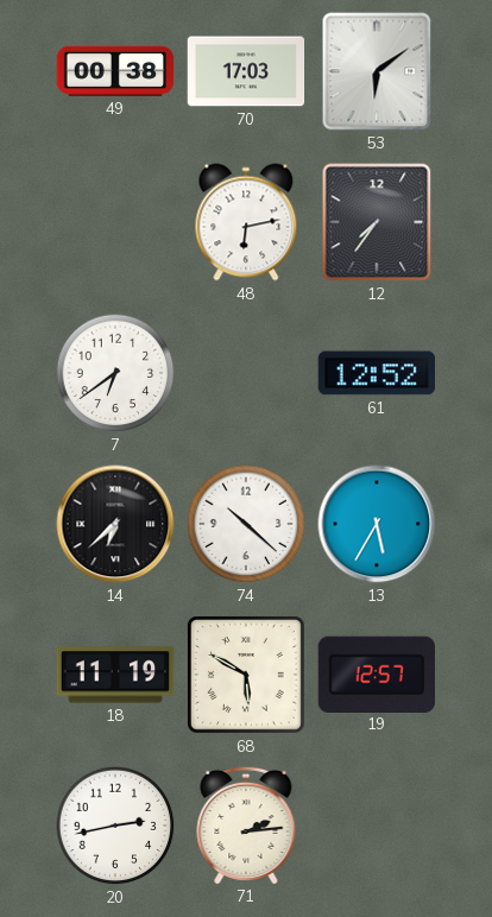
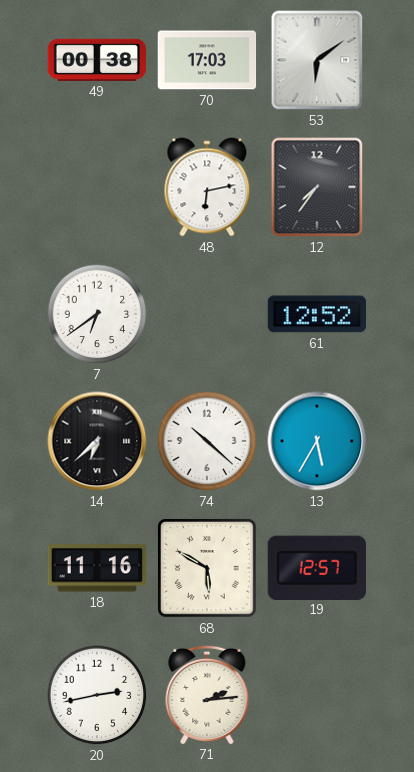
18: 11:19 -> 11:16 (97, 568)
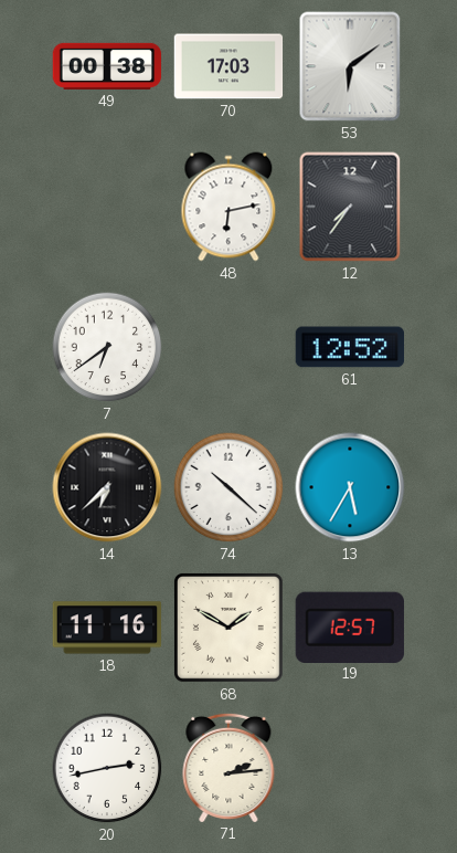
68: 5:50 -> 1:50 (228, 628)
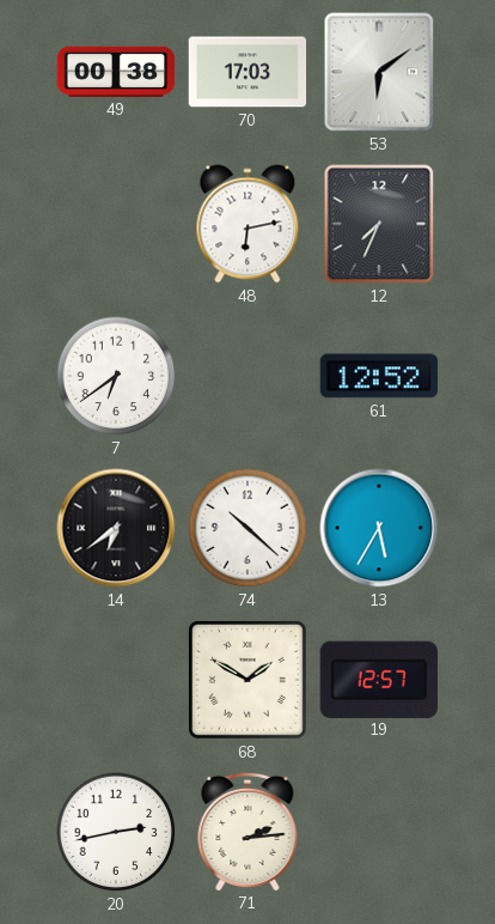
12: 7:36 -> 7:34 (379, 224)
14: 6:38 -> 6:39 (116, 528)
18: 11:16 -> none (107, 628)
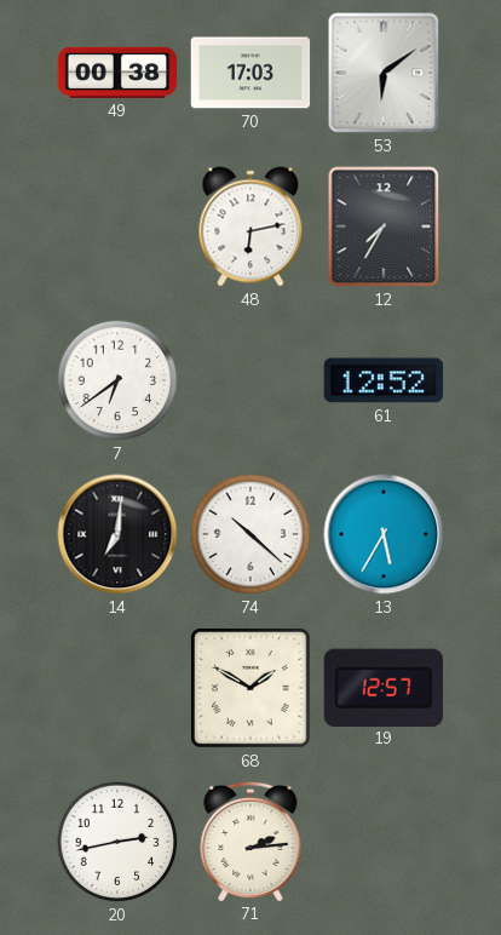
12: 7:34 -> 7:35 (384, 226)
14: 6:39 -> 7:01 (117, 534)
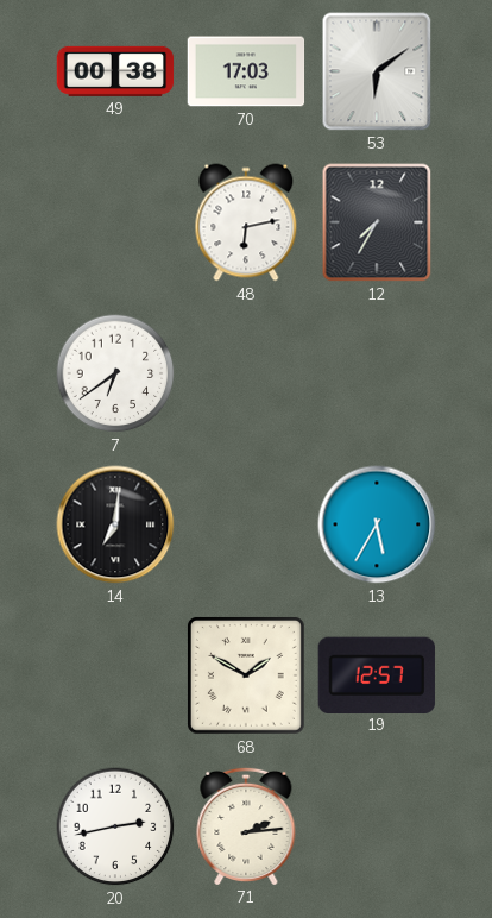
61: 12:52 -> none (384, 380)
74: 10:22 -> none (250, 534)
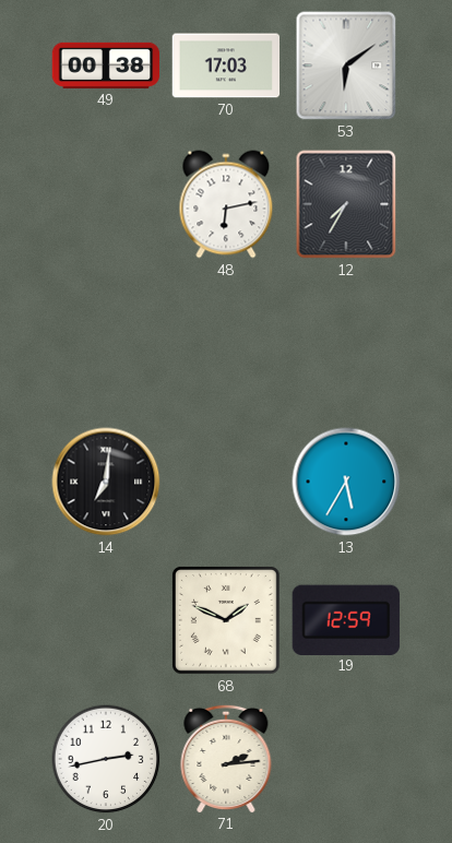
7: 6:39 -> none (115, 373)
68: 1:50 -> 1:49 (226, 620)
19: 12:57 -> 12:59 (346, 619)
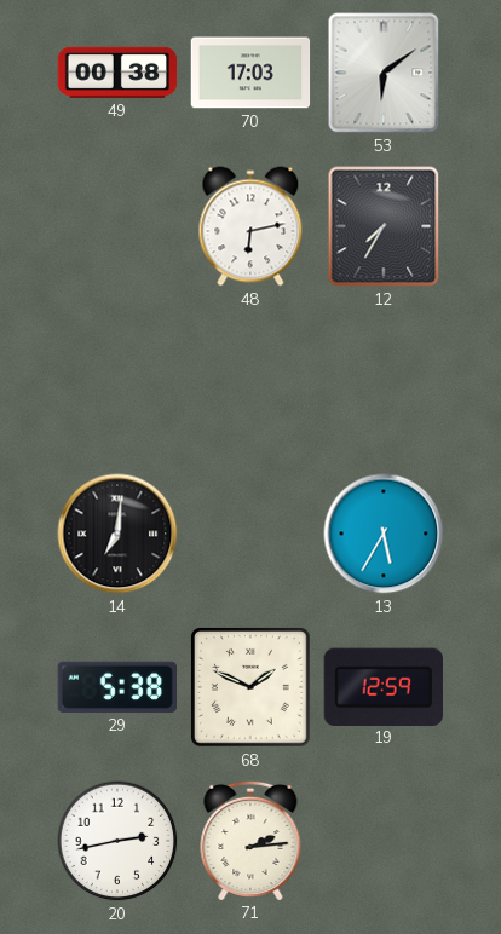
29: none -> 5:38 (116, 687)
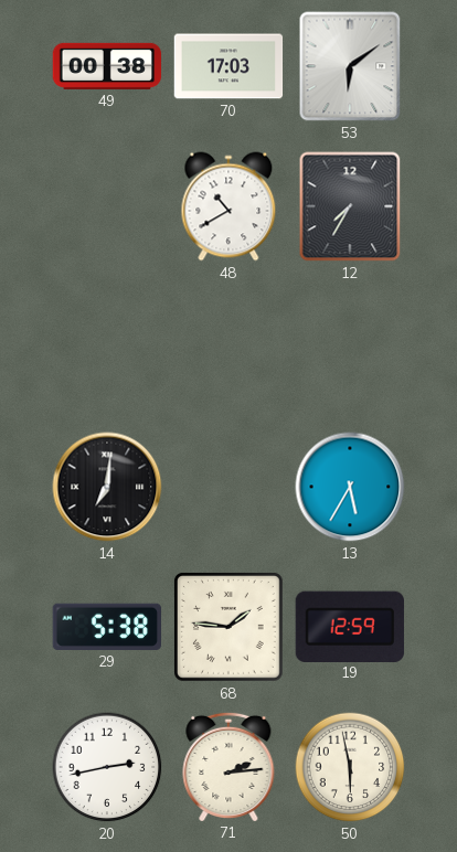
48: 6:13 -> 10:40 (228, 206)
68: 1:49 -> 1:46 (228, 627)
50: none -> 5:58 (350, 767)
